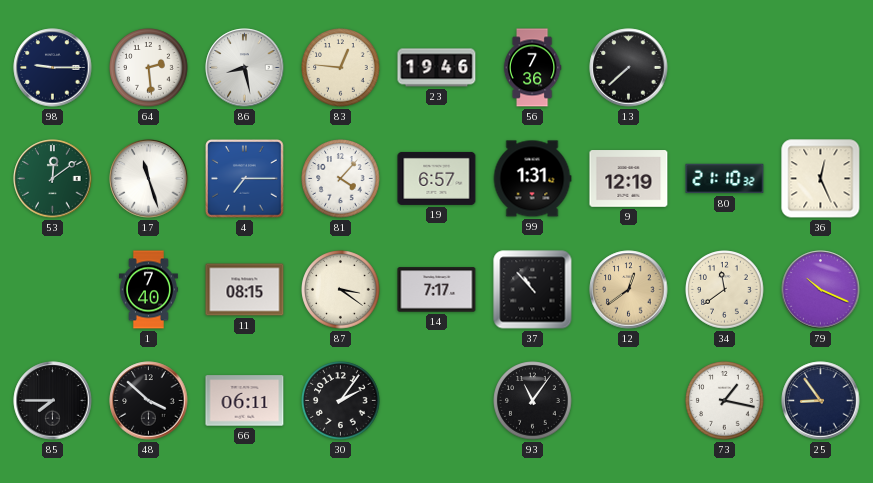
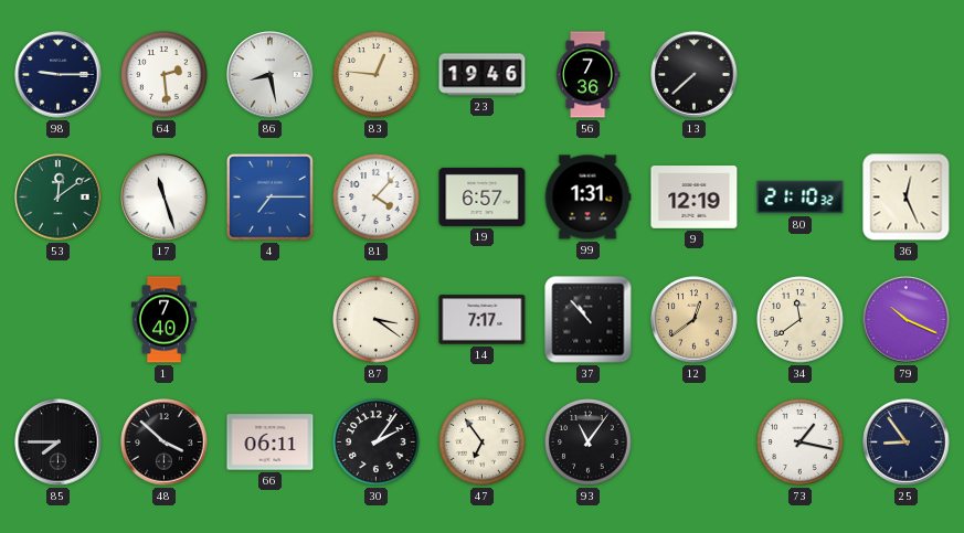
11: 08:15 -> none (245, 290)
47: none -> 6:54 (483, 443)
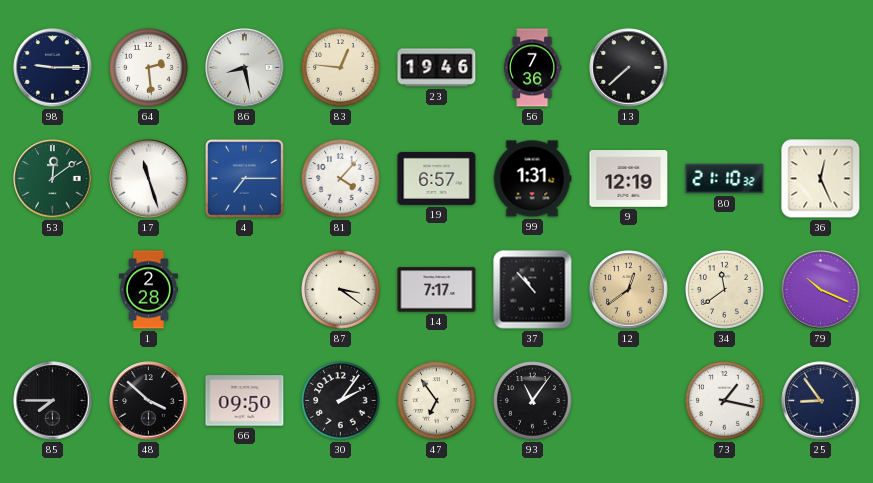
1: 7:40 -> 2:28 (148, 290)
66: 06:11 -> 09:50 (245, 401)
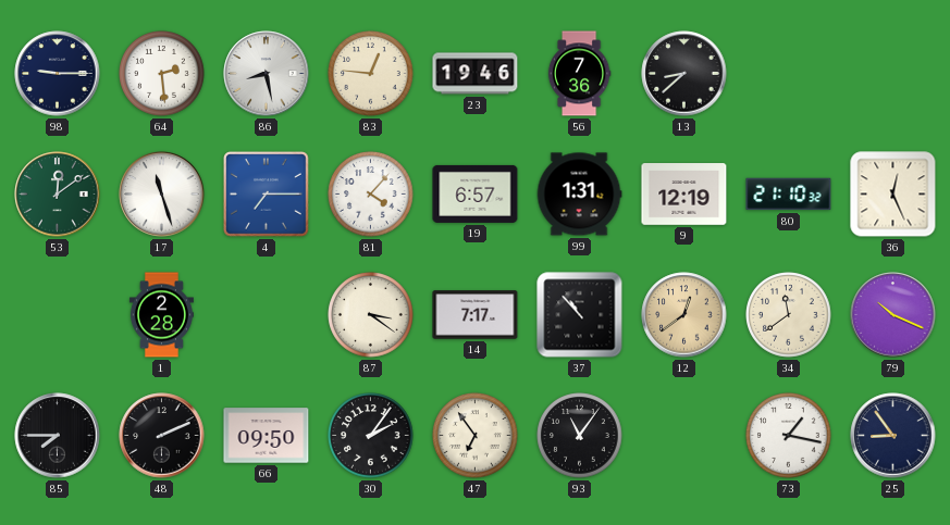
13: 7:38 -> 8:38 (684, 74)
48: 3:52 -> 2:11 (162, 436)
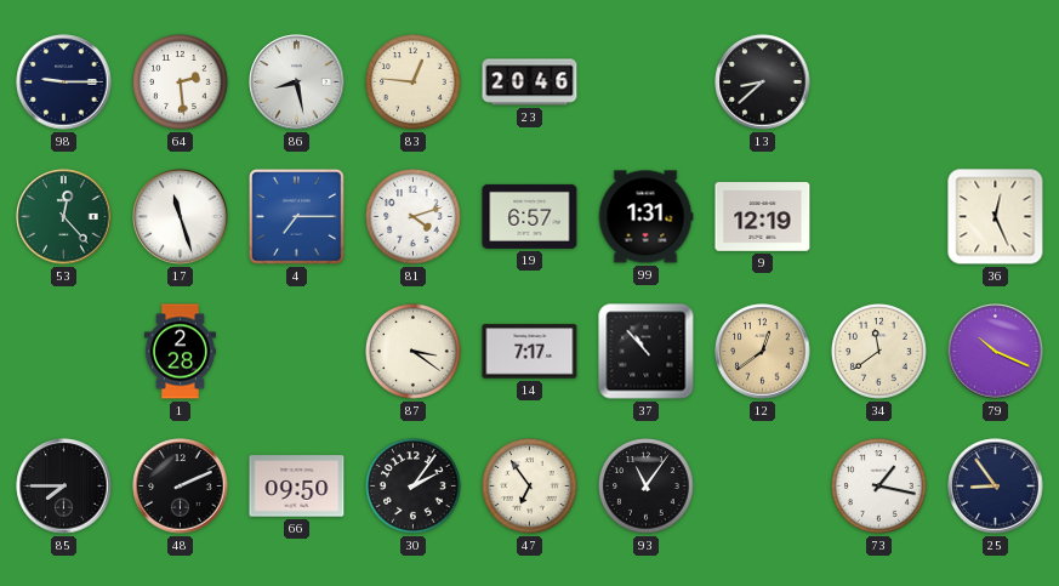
23: 19:46 -> 20:46 (530, 83)
56: 7:36 -> none (579, 74)
53: 12:09 -> 12:23 (64, 217)
81: 4:07 -> 4:12 (414, 217)
80: 21:10 -> none (789, 195)
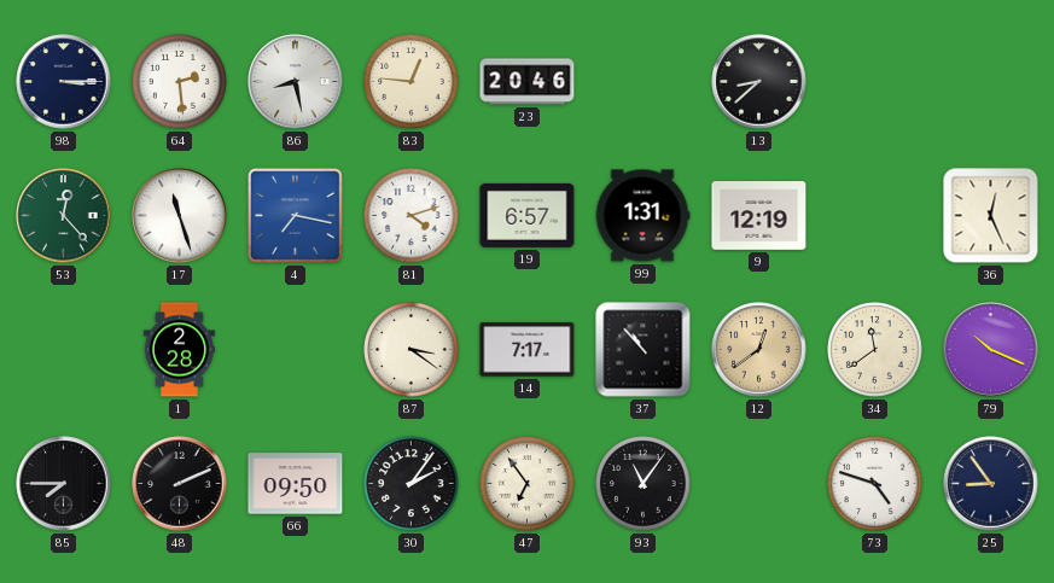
98: 9:15 -> 3:15 (64, 82)
4: 7:15 -> 7:17 (296, 216)
73: 1:17 -> 4:48 (875, 484)
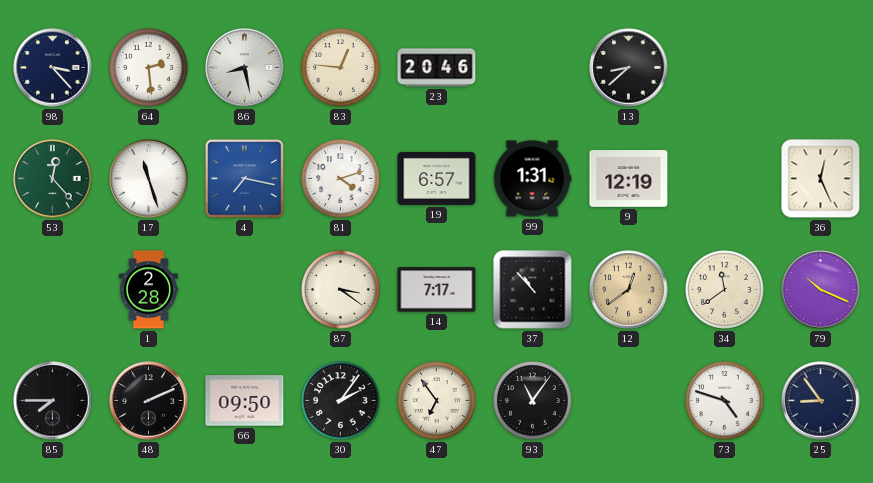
98: 3:15 -> 3:23 (53, 68)
